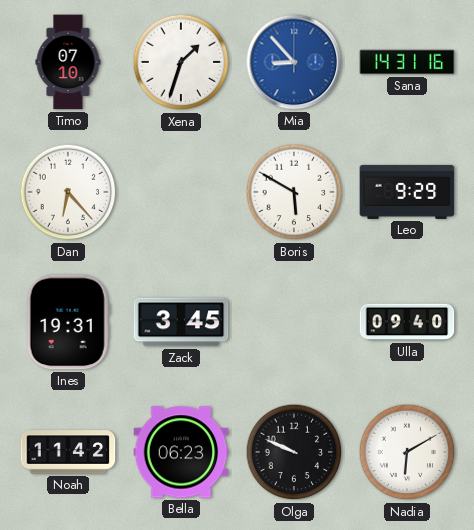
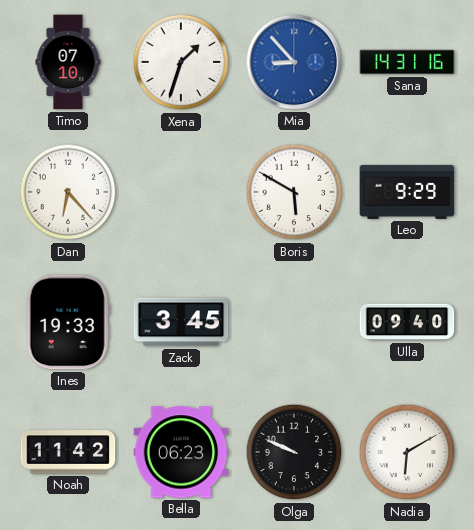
Ines: 19:31 -> 19:33 (68, 322)
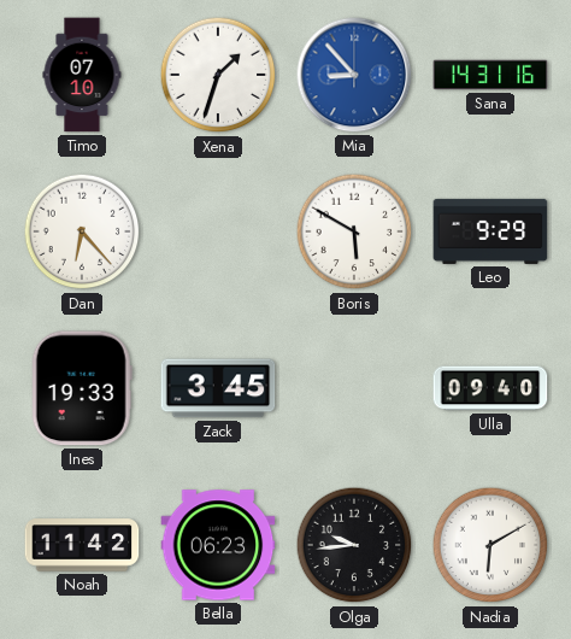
Olga: 9:49 -> 9:44 (354, 545)
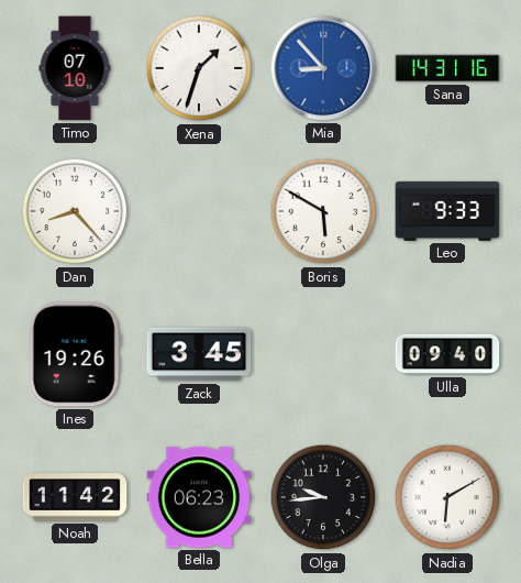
Dan: 6:23 -> 8:23 (75, 211)
Leo: 9:29 -> 9:33 (447, 211)
Ines: 19:33 -> 19:26 (75, 354)
